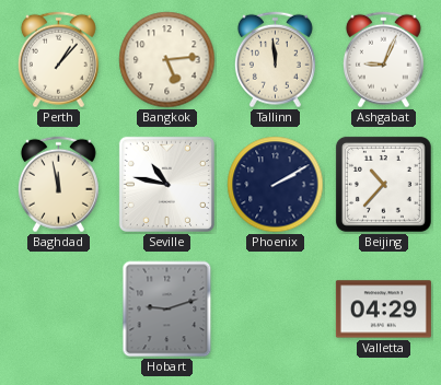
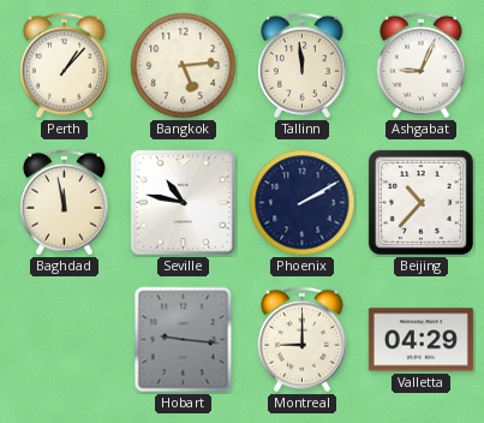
Hobart: 9:12 -> 9:16 (184, 340)
Montreal: none -> 9:00 (301, 340)
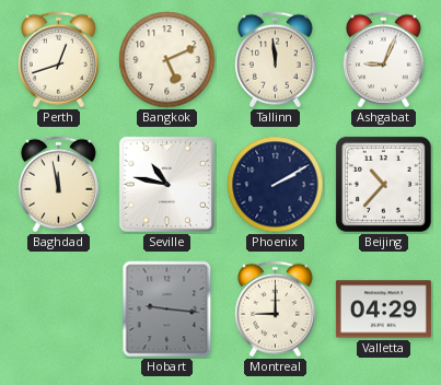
Perth: 1:07 -> 12:42 (58, 60)
Bangkok: 5:14 -> 5:11 (167, 60)
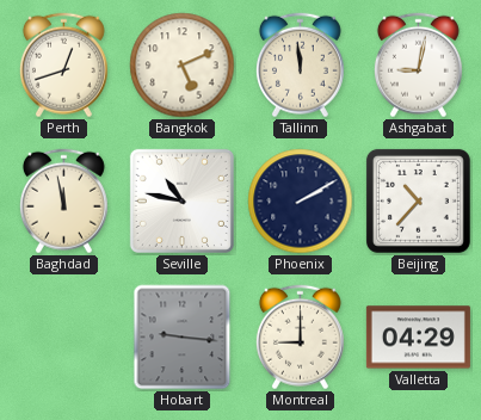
Ashgabat: 9:04 -> 9:02 (418, 66)
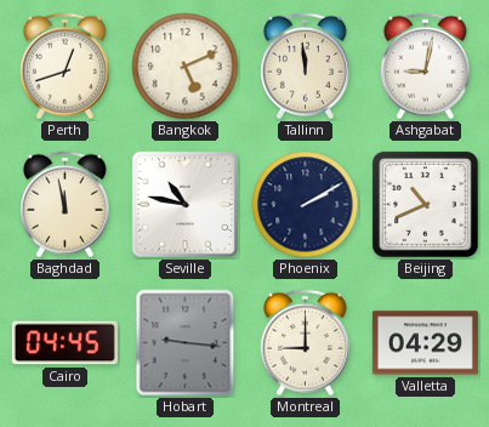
Beijing: 10:37 -> 10:41 (425, 204)
Cairo: none -> 04:45 (64, 343)
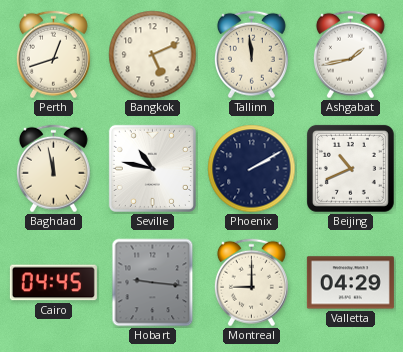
Ashgabat: 9:02 -> 1:43 (350, 55)
